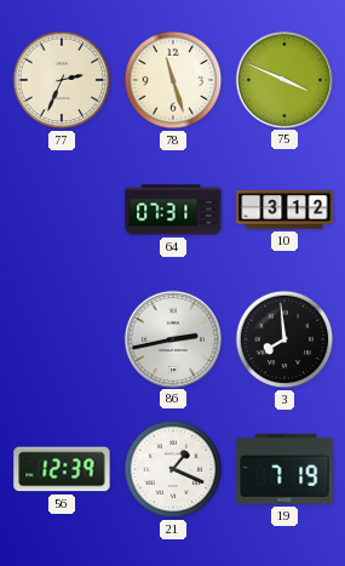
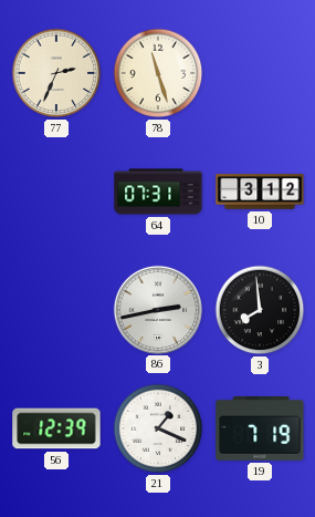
75: 3:49 -> none (283, 79)
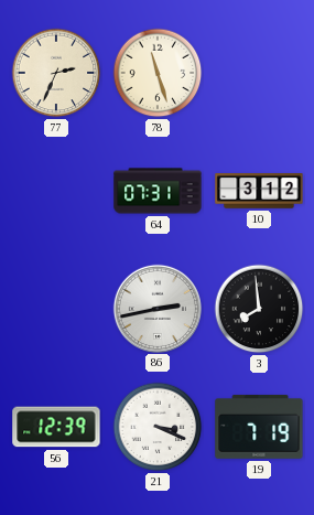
21: 1:19 -> 3:19 (158, 427)
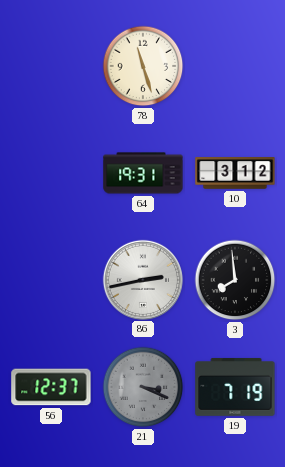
77: 2:34 -> none (56, 73)
64: 07:31 -> 19:31 (143, 173)
56: 12:39 -> 12:37 (51, 387)
21 dial: white -> grey (143, 387)
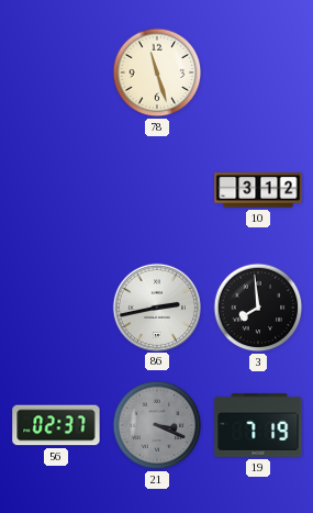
64: 19:31 -> none (143, 173)
56: 12:37 -> 02:37 (56, 425)
